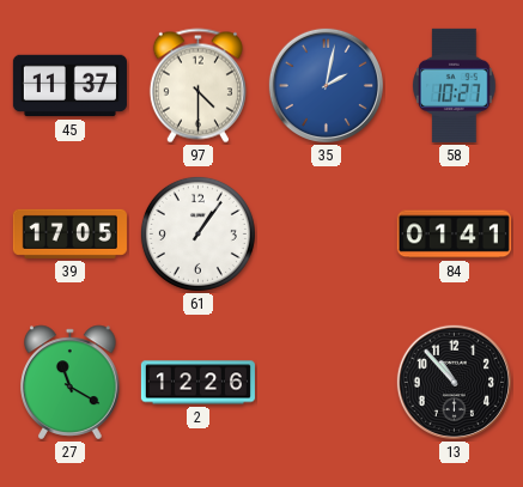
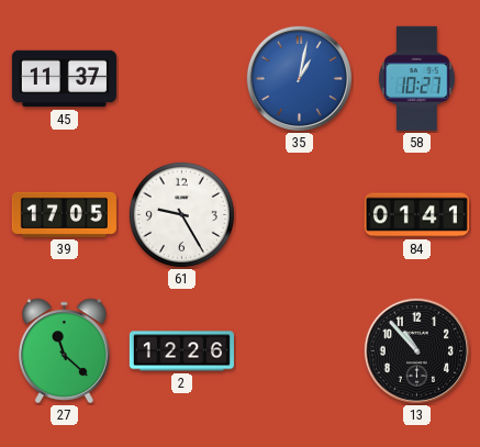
97: 4:30 -> none (197, 86)
35: 2:02 -> 1:02 (299, 78)
61: 1:06 -> 9:25 (181, 214)
27: 11:20 -> 11:22 (65, 351)
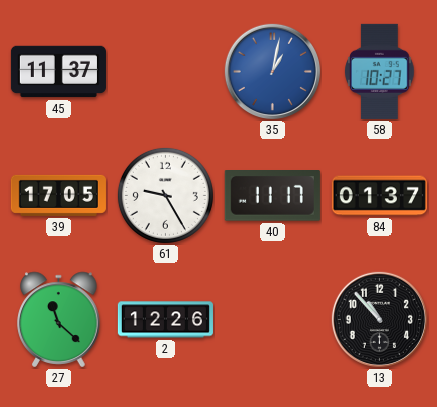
40: none -> 11:17 (272, 196)
84: 01:41 -> 01:37 (379, 196)
